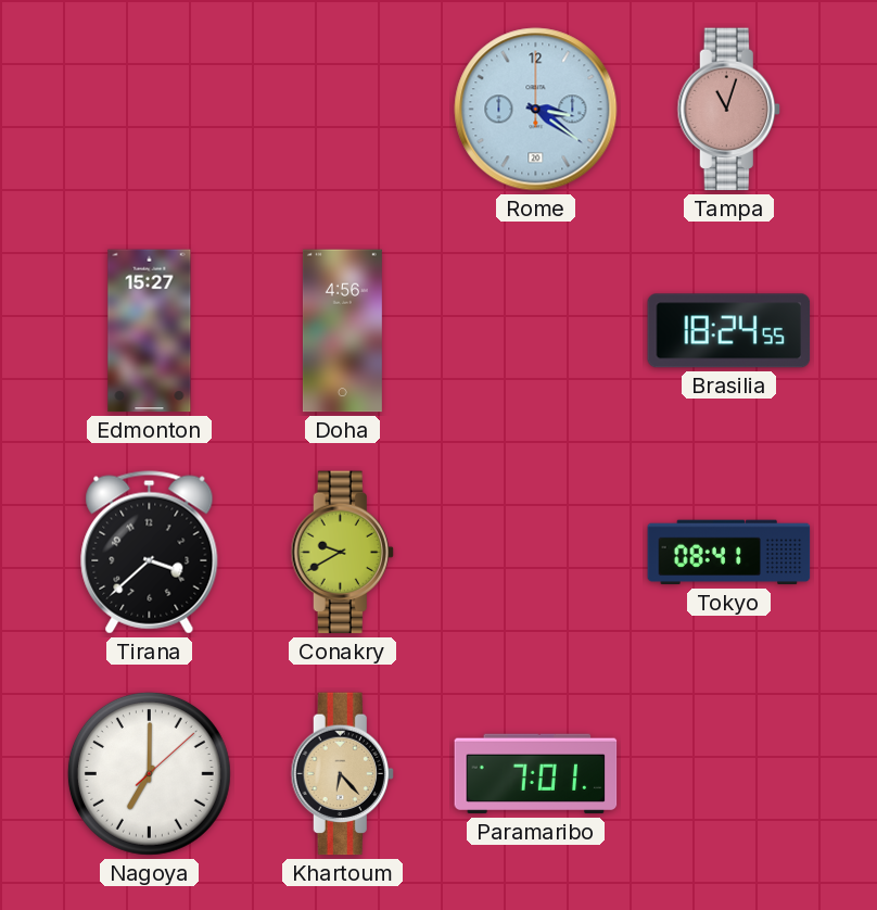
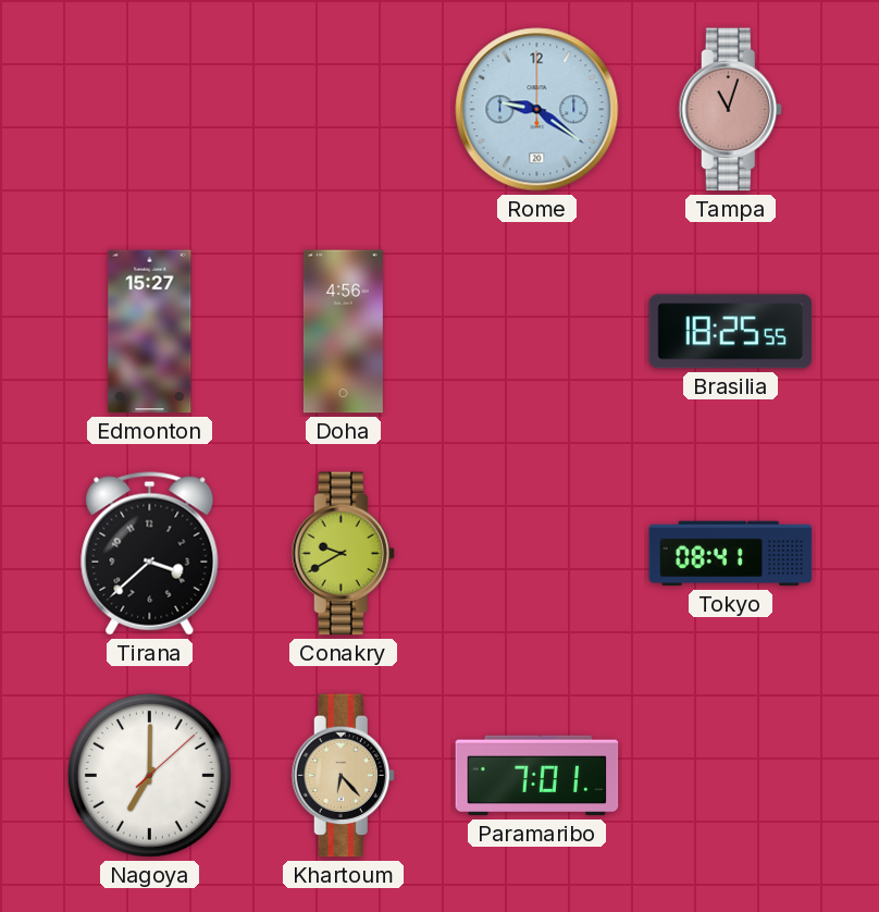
Rome: 3:21 -> 9:21 (537, 110)
Brasilia: 18:24 -> 18:25 (731, 332)
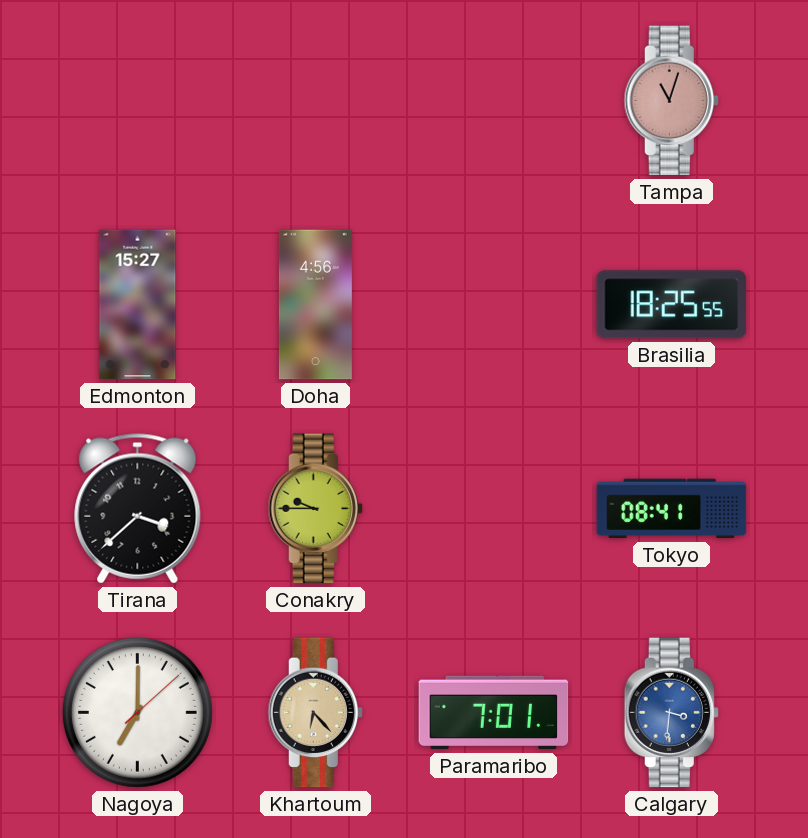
Rome: 9:21 -> none (537, 110)
Conakry: 9:40 -> 9:45 (315, 509)
Calgary: none -> 3:31 (671, 713)
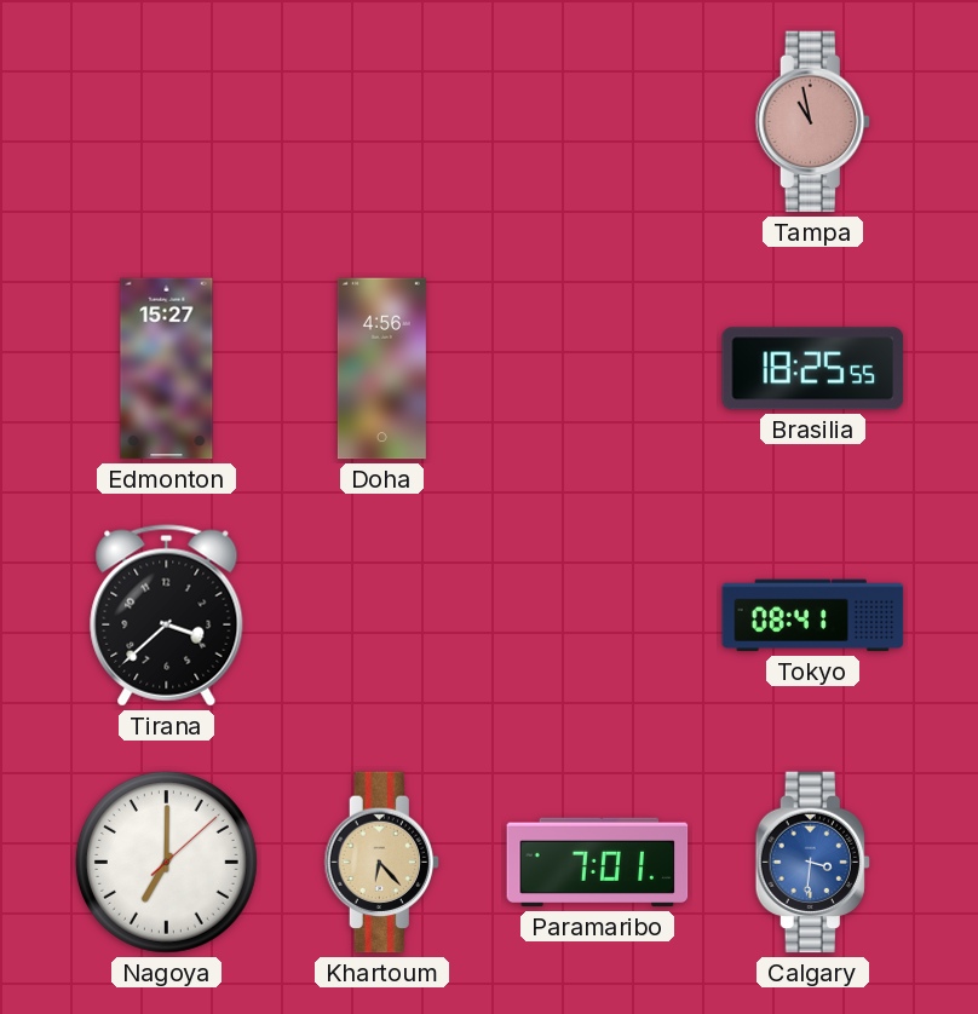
Tampa: 11:03 -> 10:58 (812, 122)
Conakry: 9:45 -> none (315, 509)
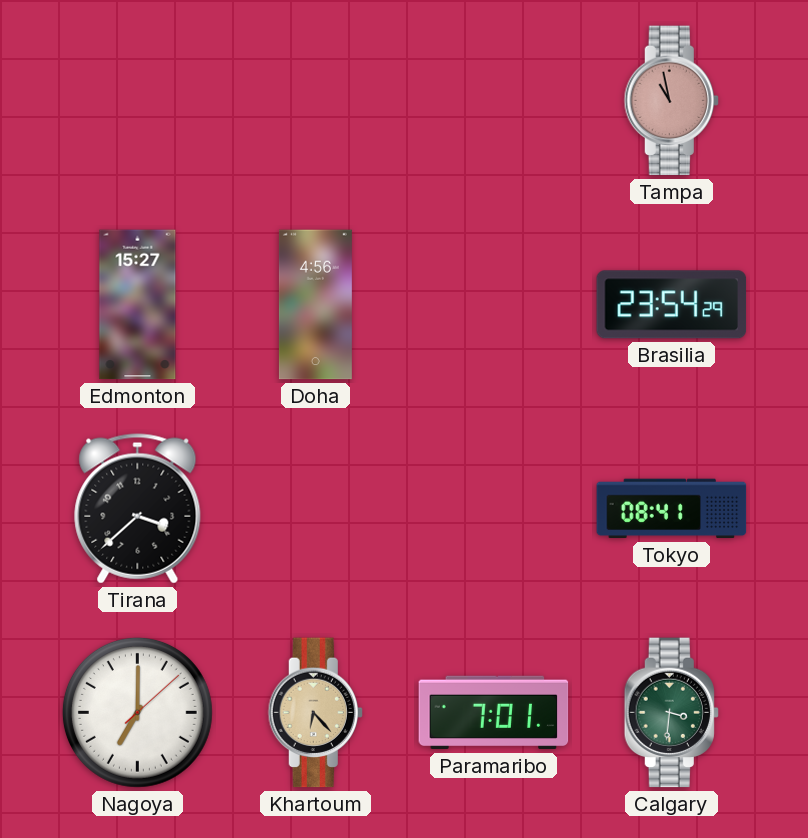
Brasilia: 18:25 -> 23:54 (672, 305)
Calgary dial: blue -> green (671, 713)
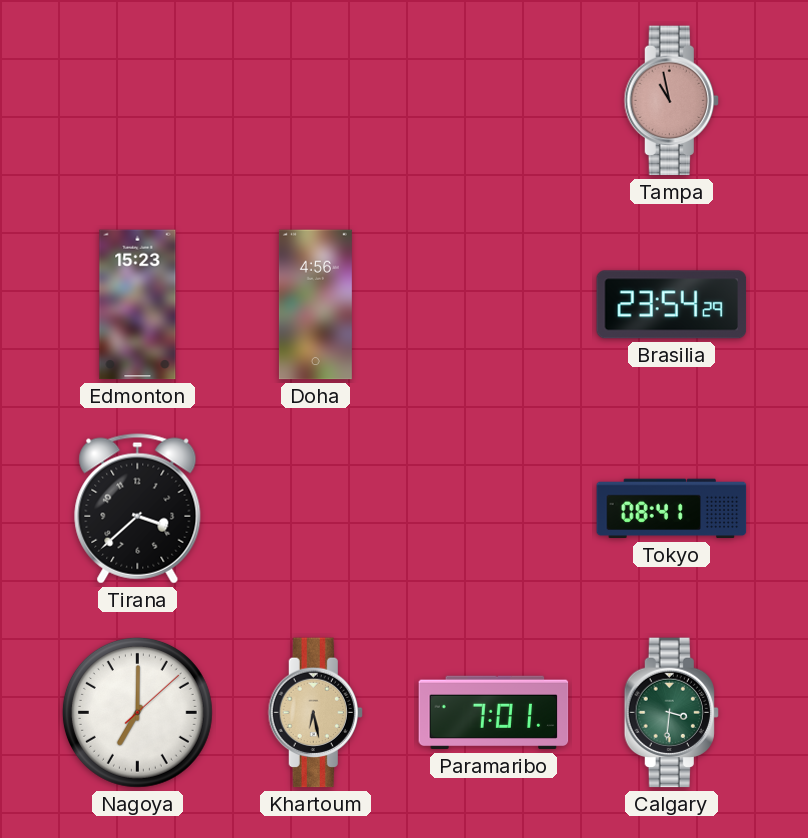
Edmonton: 15:27 -> 15:23 (138, 305)
Khartoum: 6:23 -> 6:28 (315, 713)
